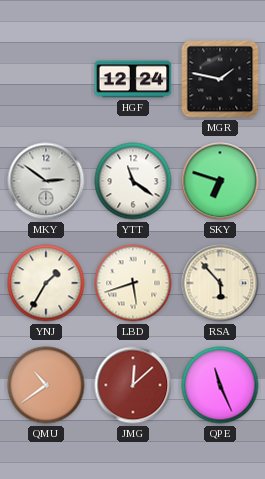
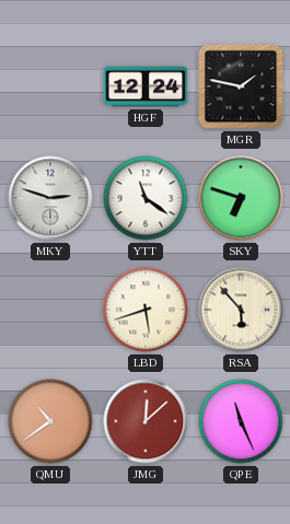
MKY: 2:51 -> 2:48 (50, 198)
YNJ: 1:35 -> none (46, 283)
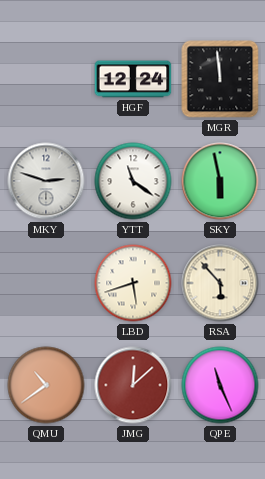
MGR: 1:47 -> 11:59 (220, 79)
SKY: 6:48 -> 5:58 (220, 181)
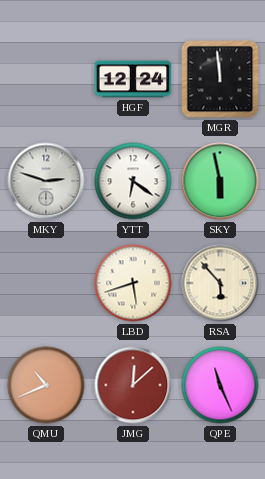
YTT: 11:21 -> 6:21 (133, 181)
QMU: 10:39 -> 10:41 (46, 385)
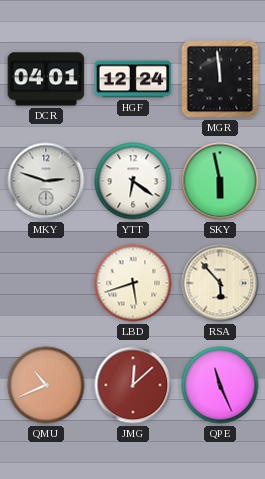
DCR: none -> 04:01 (46, 79)
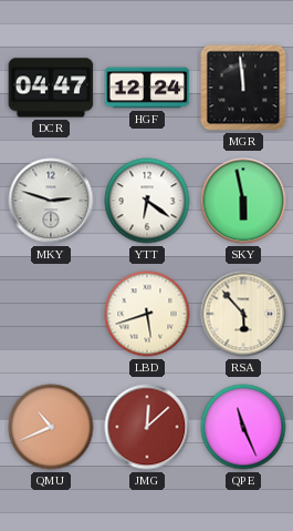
DCR: 04:01 -> 04:47 (51, 88)
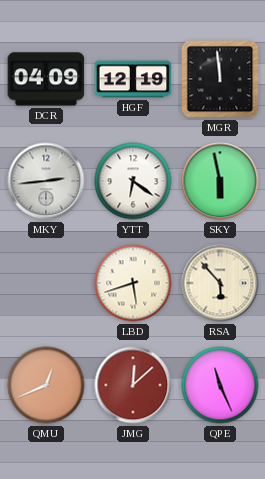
DCR: 04:47 -> 04:09 (46, 79)
HGF: 12:24 -> 12:19 (133, 79)
MKY: 2:48 -> 2:44 (46, 181)
QMU: 10:41 -> 12:41 (46, 385)
